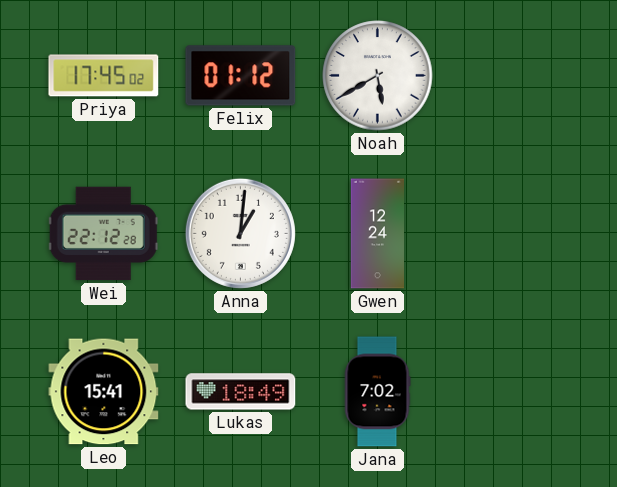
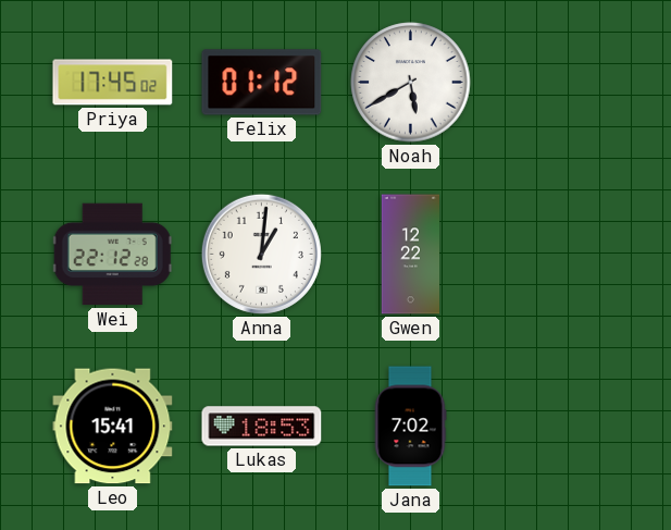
Gwen: 12:24 -> 12:22 (411, 255)
Lukas: 18:49 -> 18:53 (262, 427)
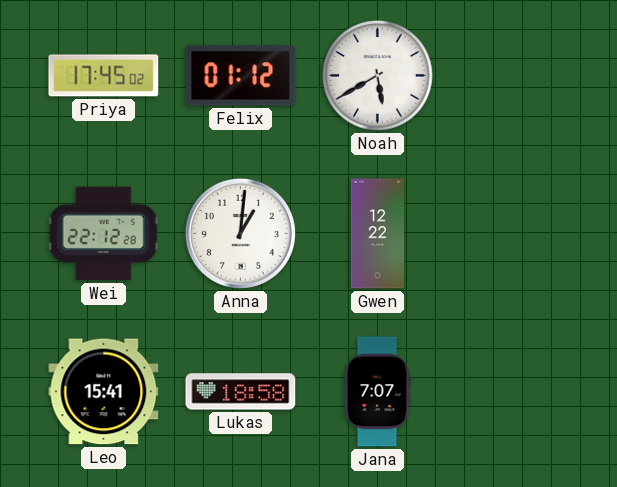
Lukas: 18:53 -> 18:58 (241, 392)
Jana: 7:02 -> 7:07 (377, 392)
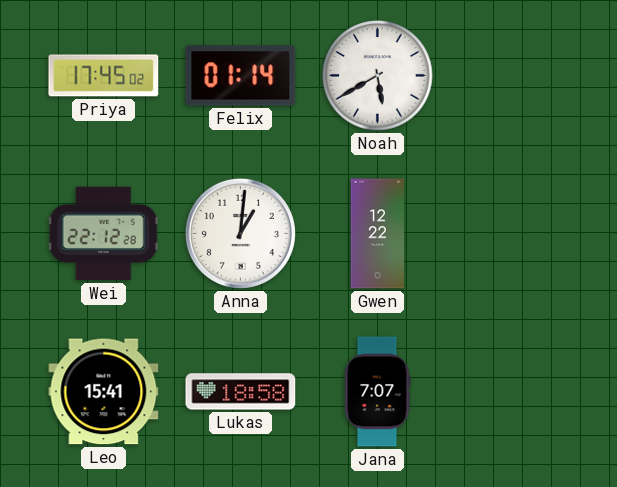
Felix: 01:12 -> 01:14 (241, 76)
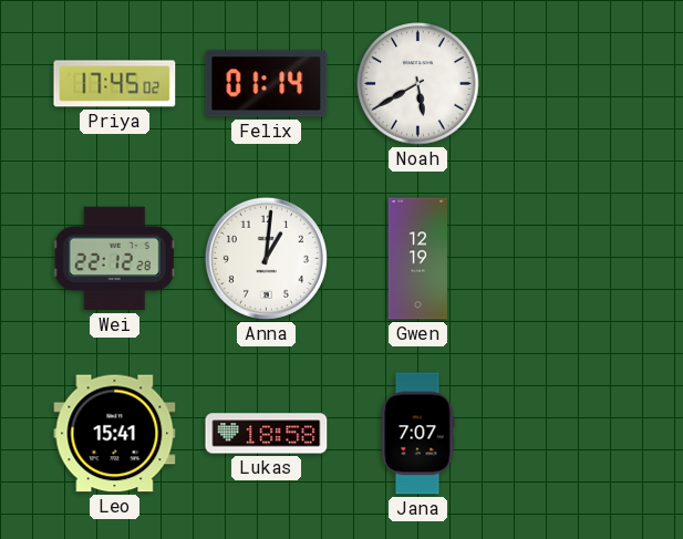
Gwen: 12:22 -> 12:19 (418, 259)
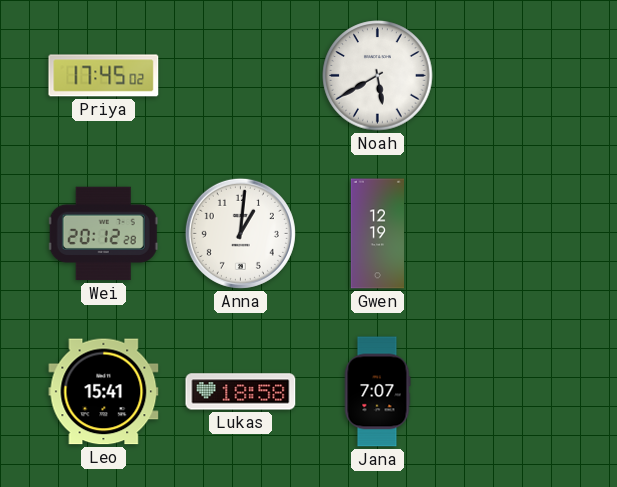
Felix: 01:14 -> none (267, 84)
Wei: 22:12 -> 20:12 (103, 234)
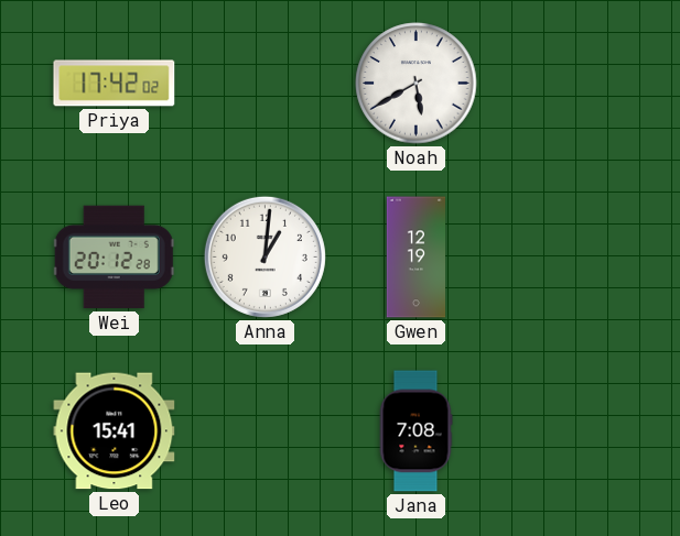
Priya: 17:45 -> 17:42 (115, 84)
Lukas: 18:58 -> none (241, 392)
Jana: 7:07 -> 7:08 (415, 431)
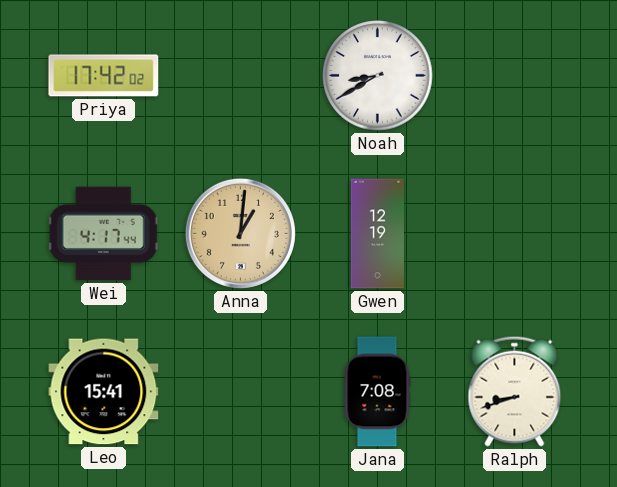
Noah: 5:40 -> 8:40 (378, 76)
Wei: 20:12 -> 4:17 (103, 234)
Anna dial: white -> champagne (240, 233)
Ralph: none -> 8:42 (515, 391)
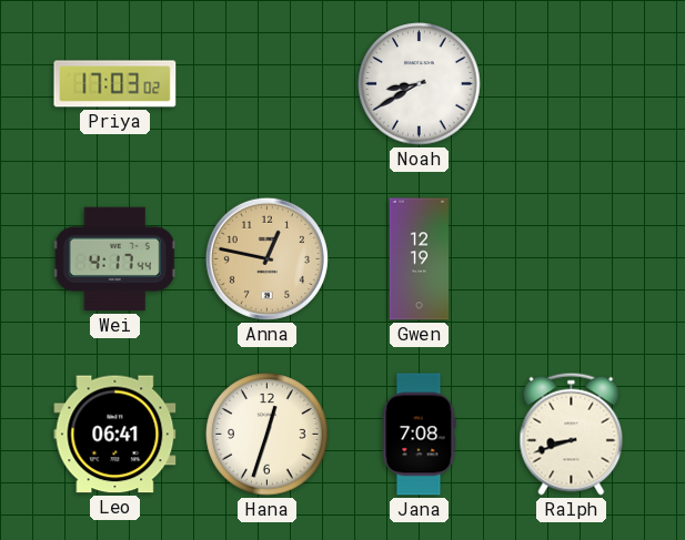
Priya: 17:42 -> 17:03 (115, 84)
Anna: 1:01 -> 12:47 (266, 258)
Leo: 15:41 -> 06:41 (115, 435)
Hana: none -> 12:33 (268, 435)
